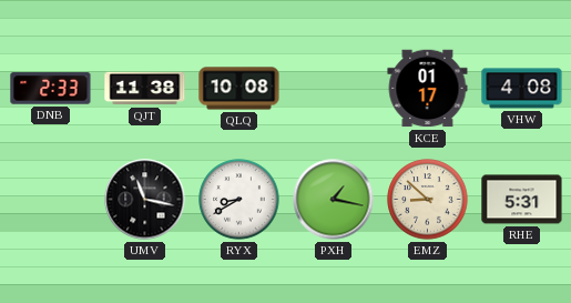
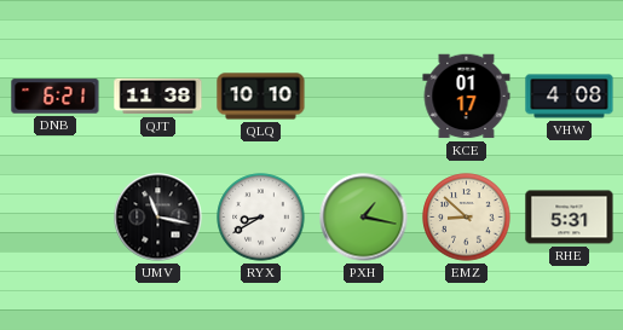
DNB: 2:33 -> 6:21 (56, 97)
QLQ: 10:08 -> 10:10 (261, 97)
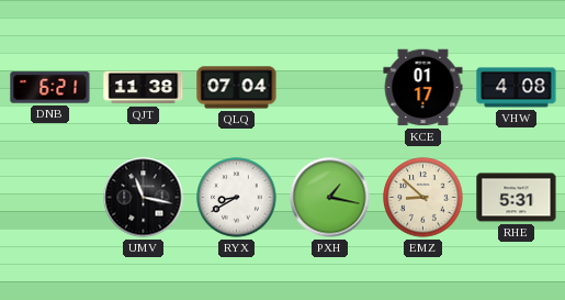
QLQ: 10:10 -> 07:04 (237, 88)
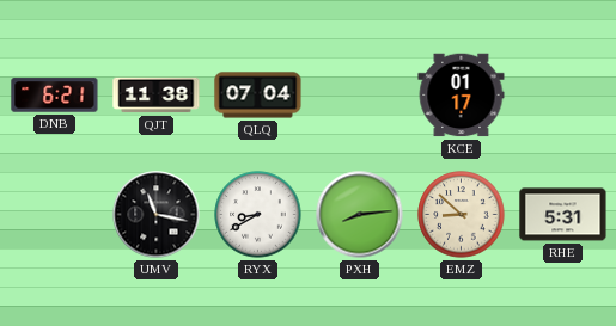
VHW: 4:08 -> none (517, 88)
PXH: 1:17 -> 8:14 (360, 215)
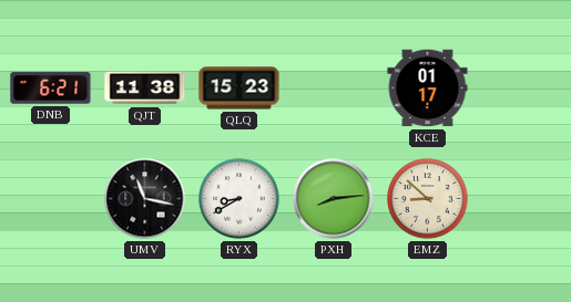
QLQ: 07:04 -> 15:23 (239, 88)
RHE: 5:31 -> none (563, 215)
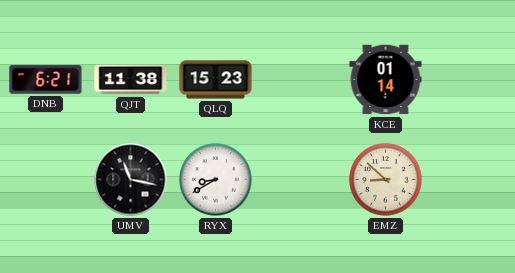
KCE: 01:17 -> 01:14 (386, 80)
PXH: 8:14 -> none (334, 199)
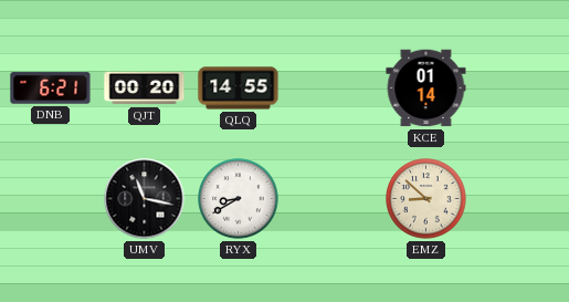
QJT: 11:38 -> 00:20 (145, 88)
QLQ: 15:23 -> 14:55 (239, 88)
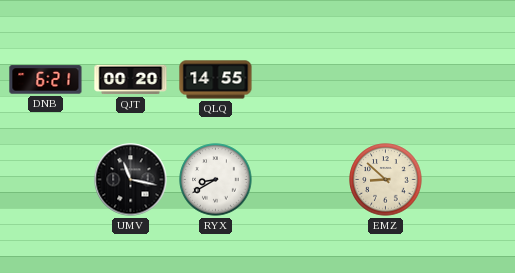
KCE: 01:14 -> none (426, 88)
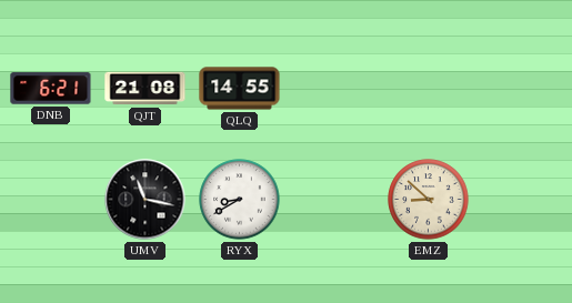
QJT: 00:20 -> 21:08 (145, 89)
